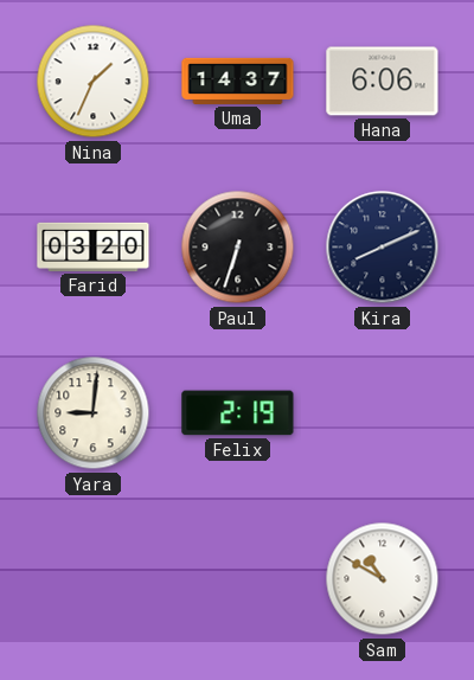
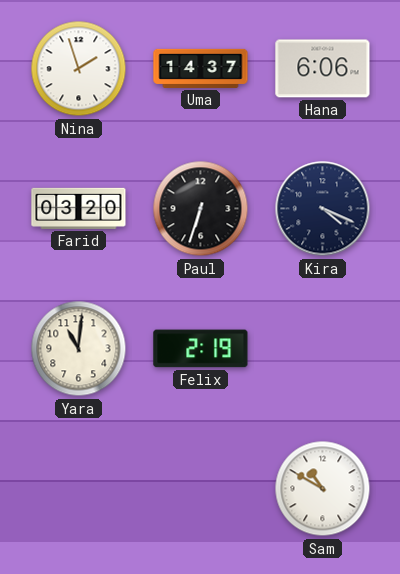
Nina: 1:34 -> 1:57 (79, 69)
Kira: 8:11 -> 4:19 (323, 209)
Yara: 9:01 -> 11:01 (79, 349)
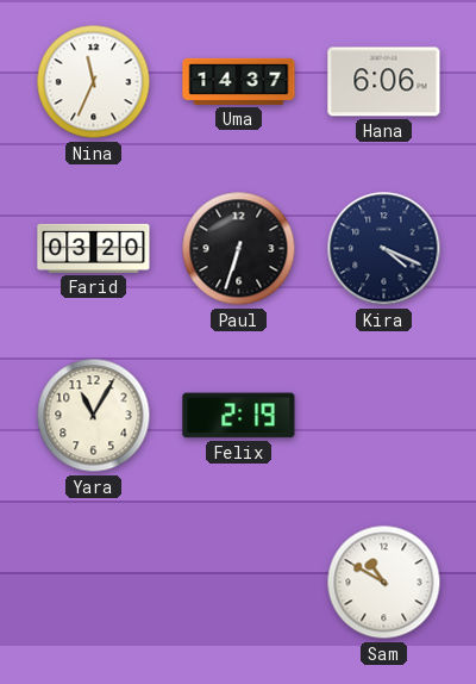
Nina: 1:57 -> 11:34 (94, 82)
Yara: 11:01 -> 11:05 (94, 416)
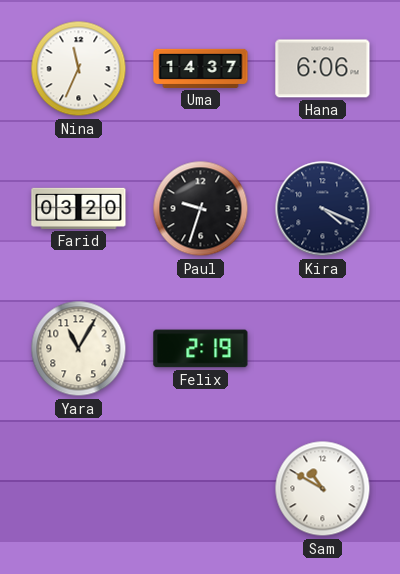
Paul: 6:33 -> 9:33 (201, 209)
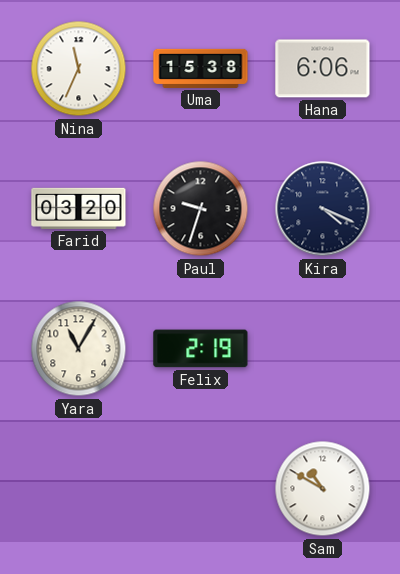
Uma: 14:37 -> 15:38 (201, 68)
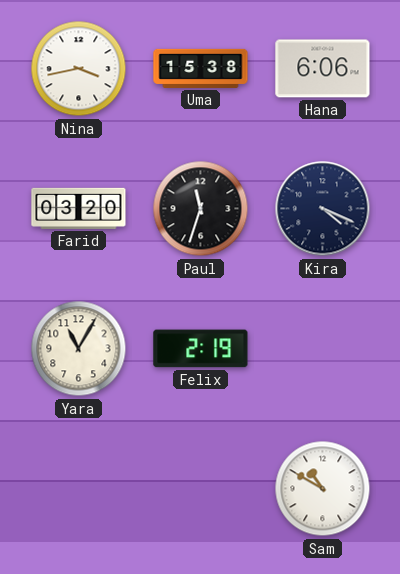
Nina: 11:34 -> 3:43 (79, 69)
Paul: 9:33 -> 11:33 (201, 209)
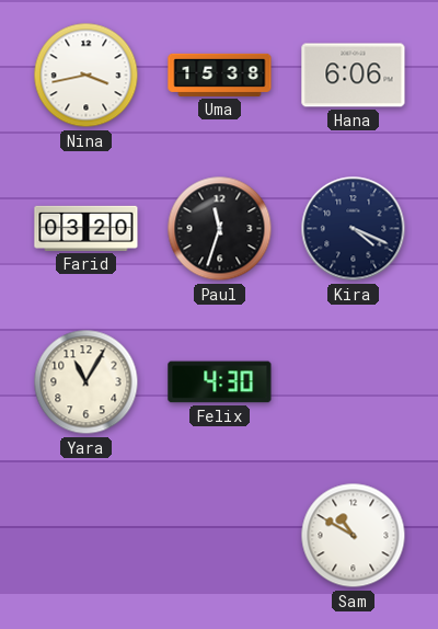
Felix: 2:19 -> 4:30 (220, 382)
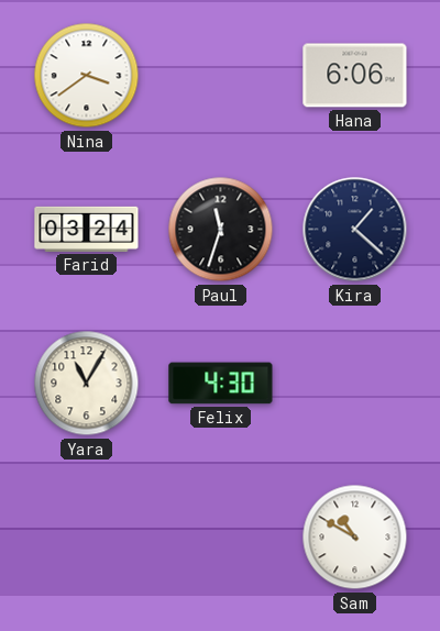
Nina: 3:43 -> 3:39 (87, 76)
Uma: 15:38 -> none (220, 75)
Farid: 03:20 -> 03:24 (87, 229)
Kira: 4:19 -> 1:22 (355, 230)
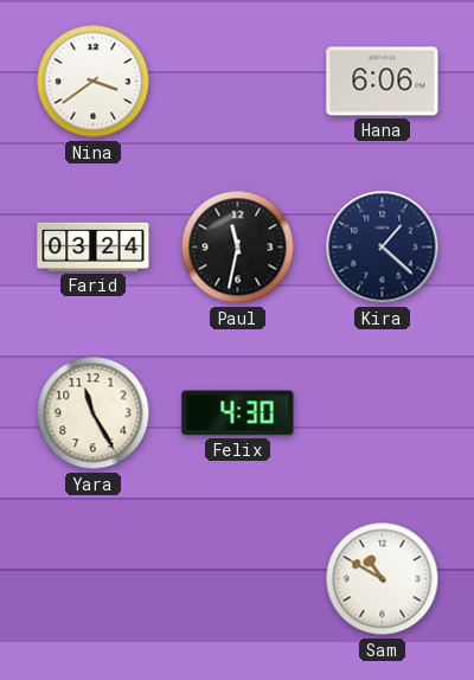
Paul: 11:33 -> 11:32 (238, 248)
Yara: 11:05 -> 11:25 (94, 413)
